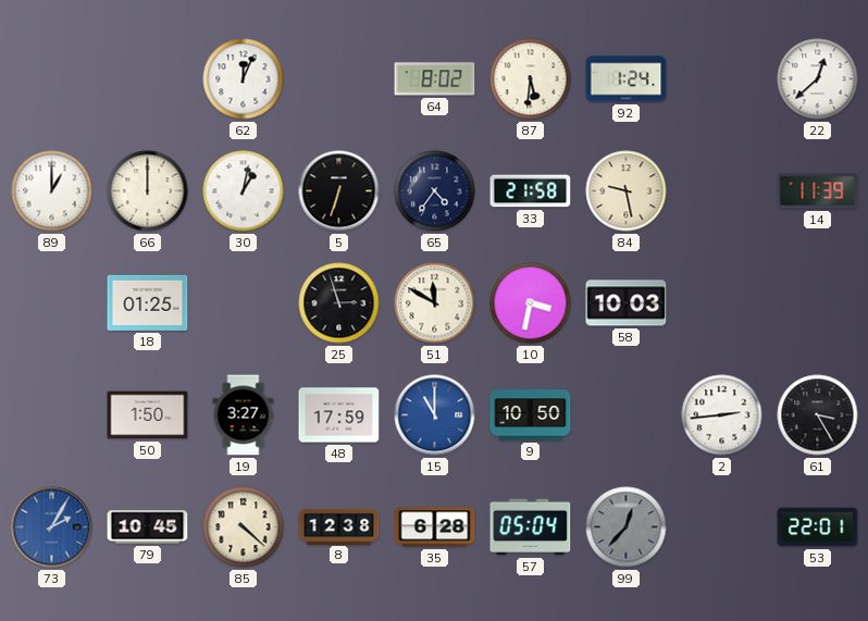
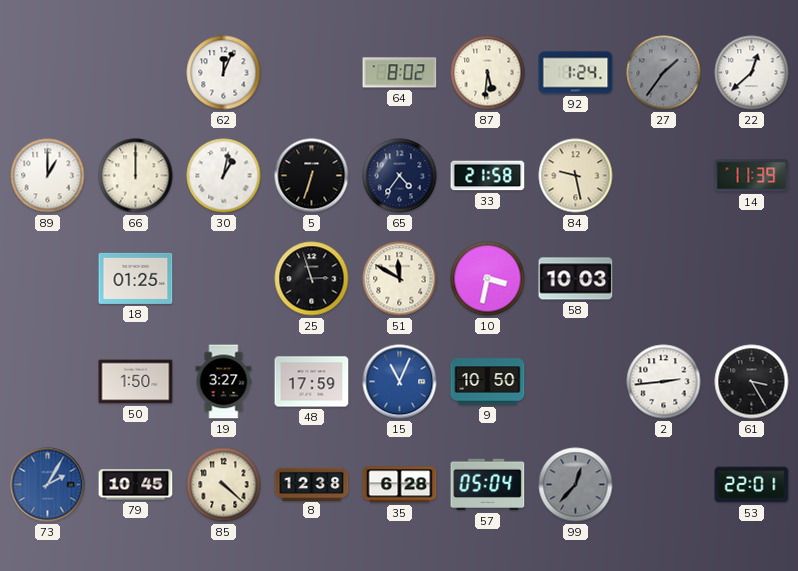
27: none -> 1:36 (664, 73)
15: 11:00 -> 11:04 (400, 382)
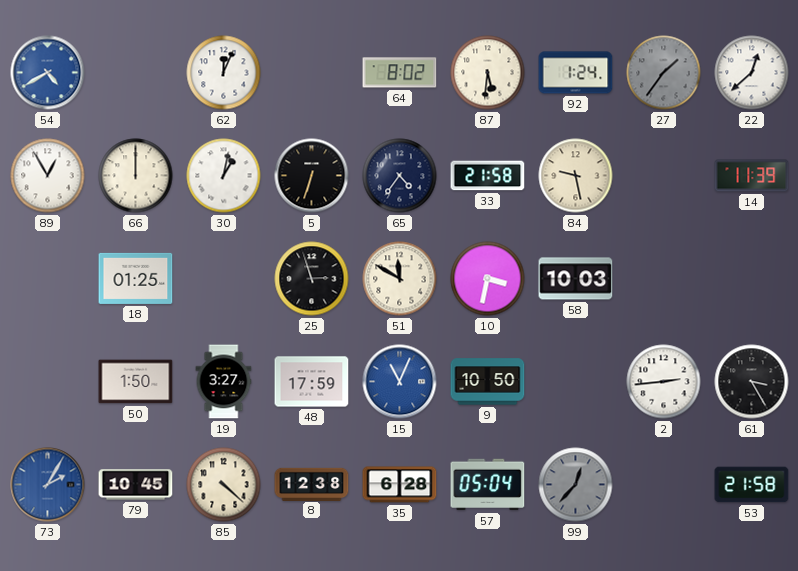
54: none -> 4:40 (48, 73)
89: 1:00 -> 12:55 (48, 176)
53: 22:01 -> 21:58 (752, 485)
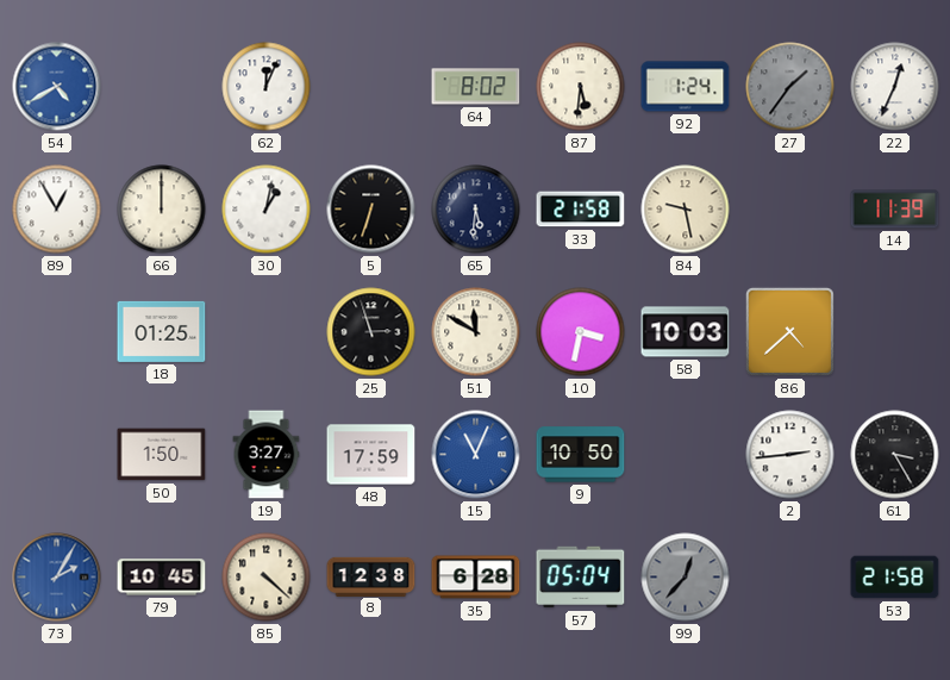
22: 12:38 -> 12:34 (895, 87)
65: 4:36 -> 5:31 (476, 210)
86: none -> 4:38 (789, 331)
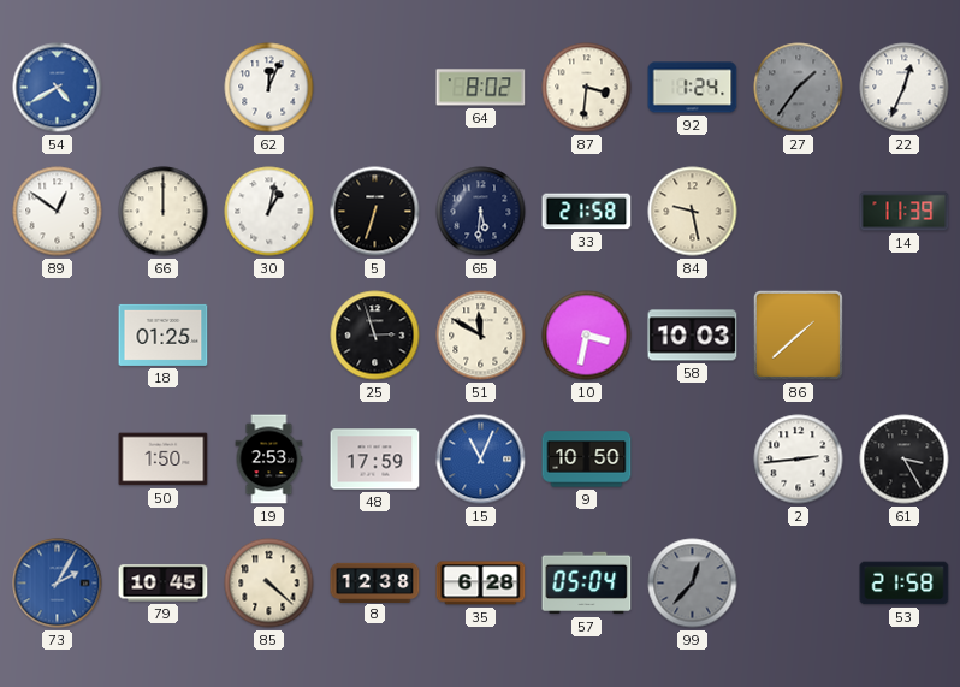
87: 5:31 -> 3:31 (587, 88)
89: 12:55 -> 12:51 (58, 212)
86: 4:38 -> 1:38 (798, 334)
19: 3:27 -> 2:53 (269, 460)
